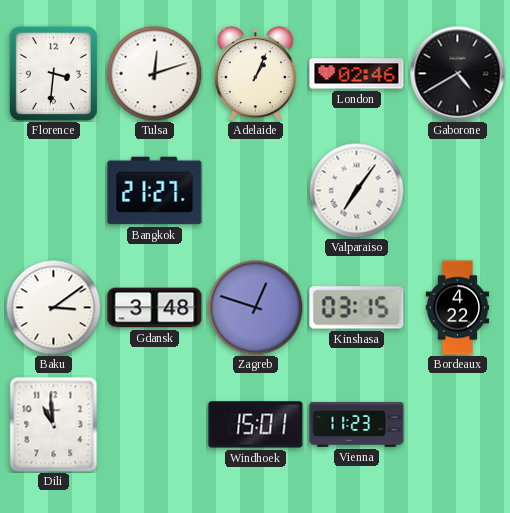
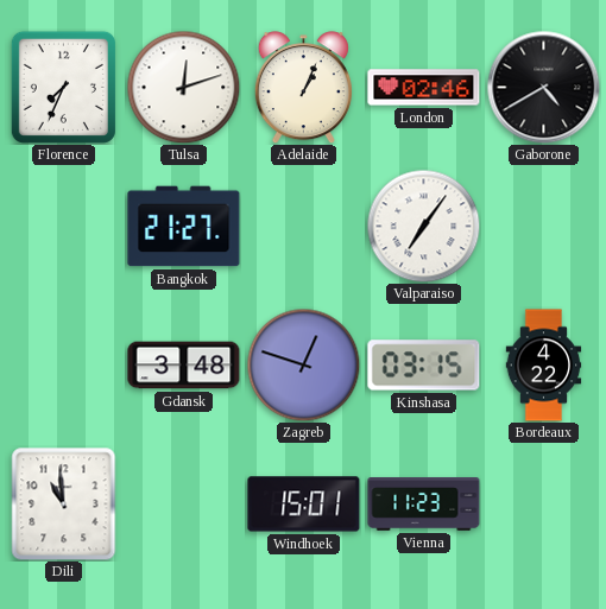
Florence: 3:31 -> 7:34 (63, 87)
Baku: 3:09 -> none (53, 307)
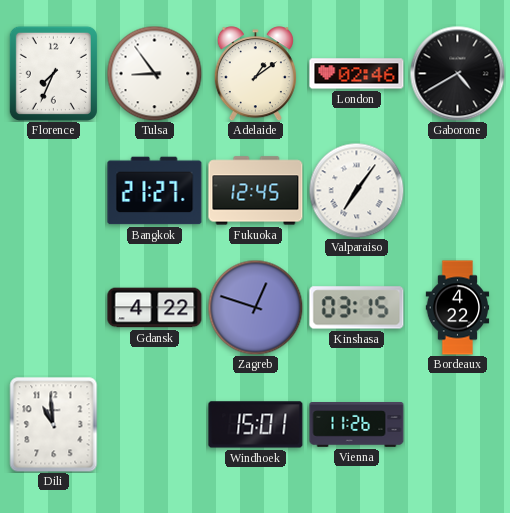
Tulsa: 12:12 -> 8:54 (154, 73)
Adelaide: 1:04 -> 1:09 (255, 74)
Fukuoka: none -> 12:45 (256, 191)
Gdansk: 3:48 -> 4:22 (155, 308)
Vienna: 11:23 -> 11:26 (357, 425)
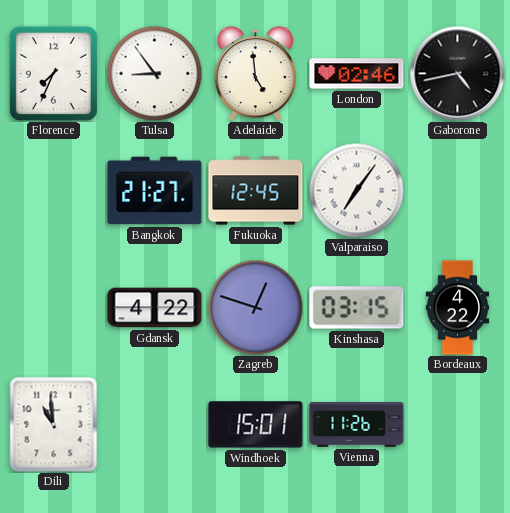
Adelaide: 1:09 -> 4:59 (255, 74)
Gaborone: 4:40 -> 4:43 (457, 73)
